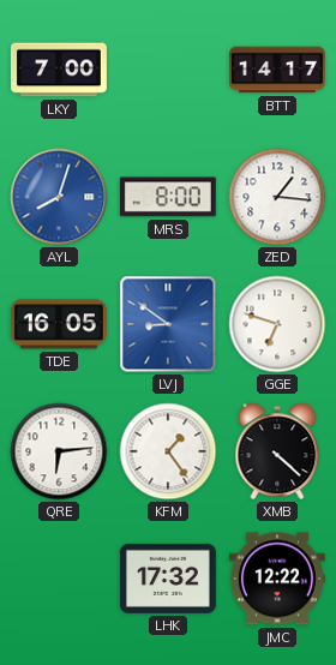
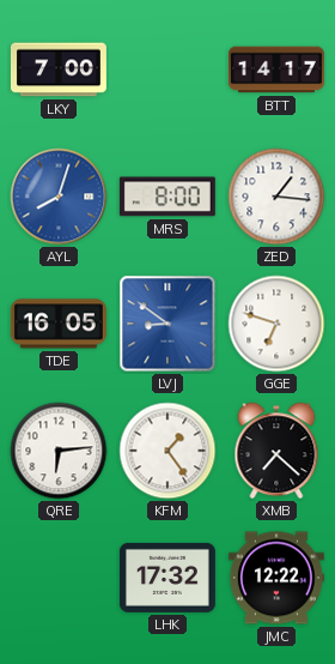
XMB: 4:22 -> 7:22 (276, 451)
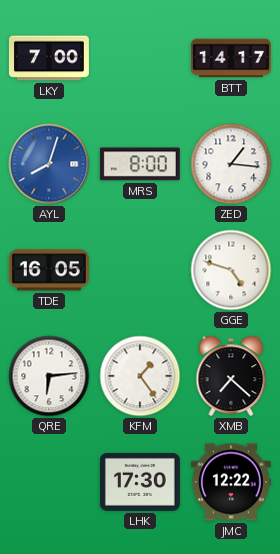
LVJ: 8:51 -> none (167, 324)
GGE: 6:48 -> 4:48 (231, 270)
LHK: 17:32 -> 17:30 (140, 482)
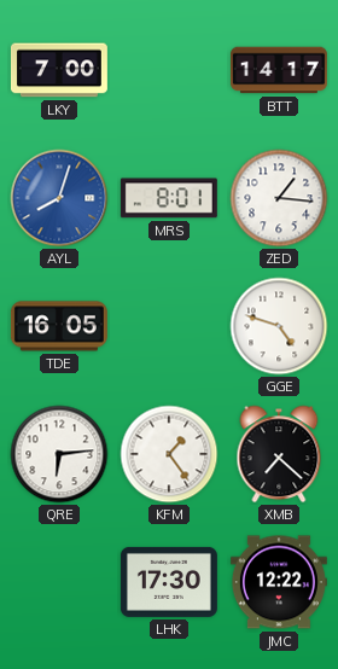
MRS: 8:00 -> 8:01 (169, 198)
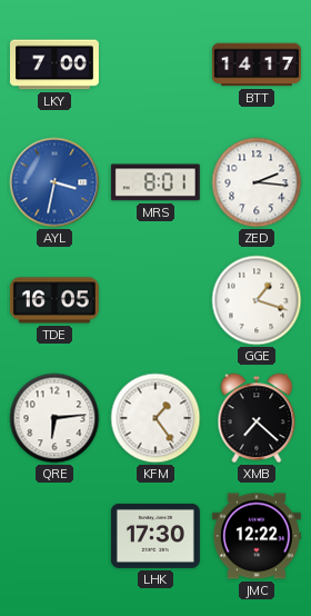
AYL: 8:03 -> 3:32 (54, 182)
ZED: 1:16 -> 2:16 (257, 182)
GGE: 4:48 -> 1:18 (257, 300)
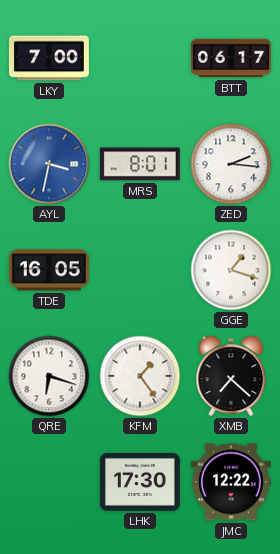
BTT: 14:17 -> 06:17 (231, 58)
QRE: 6:14 -> 6:18 (49, 376)
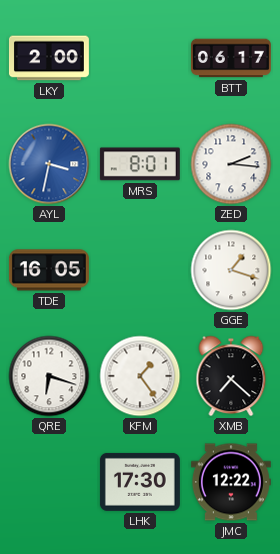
LKY: 7:00 -> 2:00 (49, 58)
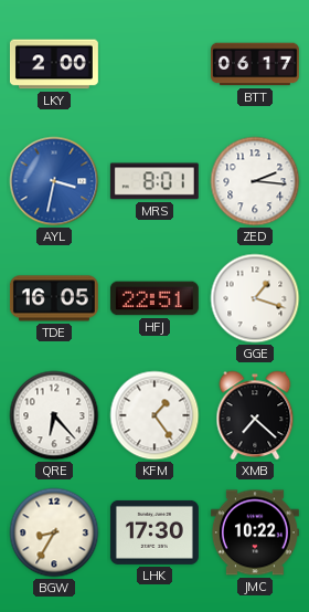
HFJ: none -> 22:51 (154, 298)
QRE: 6:18 -> 6:23 (54, 415)
BGW: none -> 8:35 (54, 532)
JMC: 12:22 -> 10:22 (255, 532)
